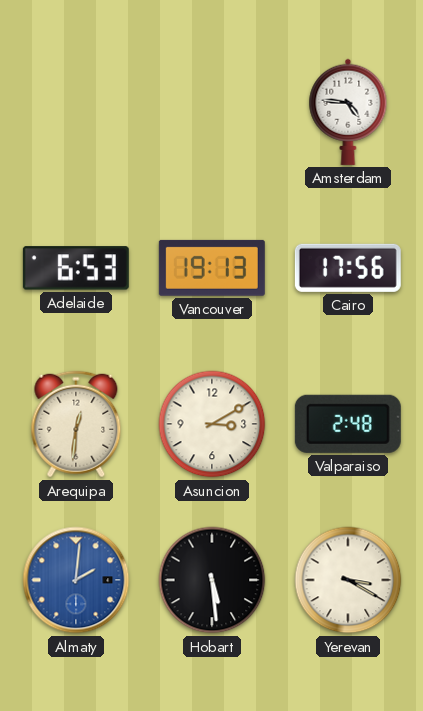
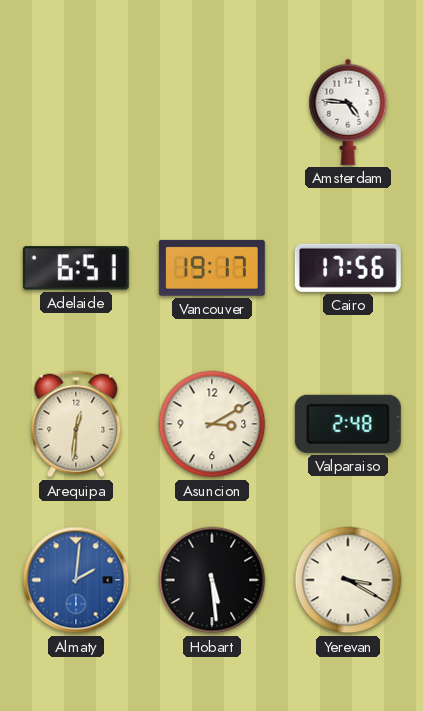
Adelaide: 6:53 -> 6:51 (76, 268)
Vancouver: 19:13 -> 19:17 (212, 268)
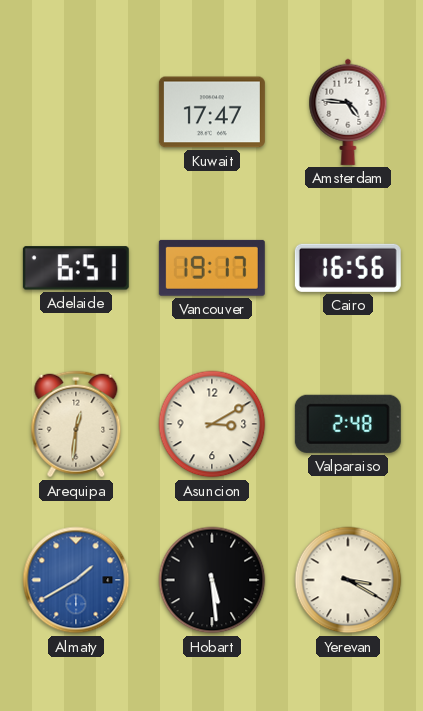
Kuwait: none -> 17:47 (212, 112)
Cairo: 17:56 -> 16:56 (348, 268)
Almaty: 2:01 -> 1:40 (76, 580)
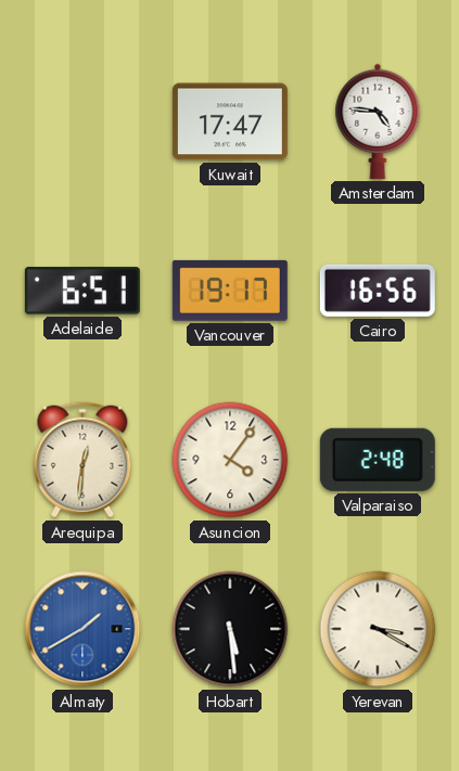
Asuncion: 3:10 -> 4:06 (230, 460)
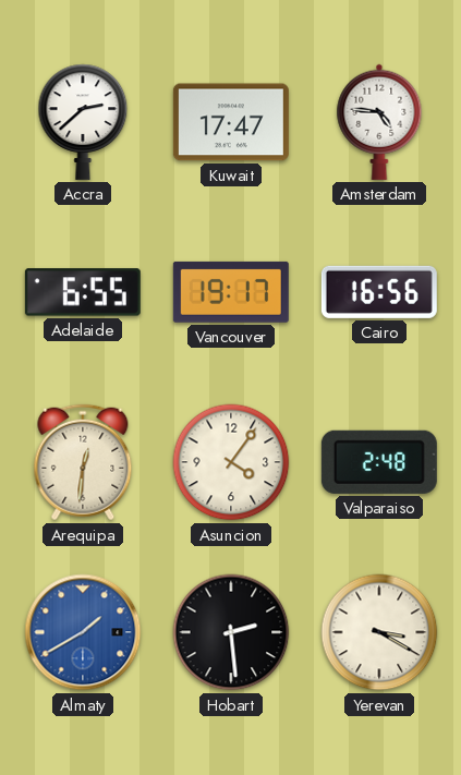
Accra: none -> 2:38 (83, 122)
Adelaide: 6:51 -> 6:55 (83, 292)
Hobart: 5:29 -> 2:29 (231, 632)
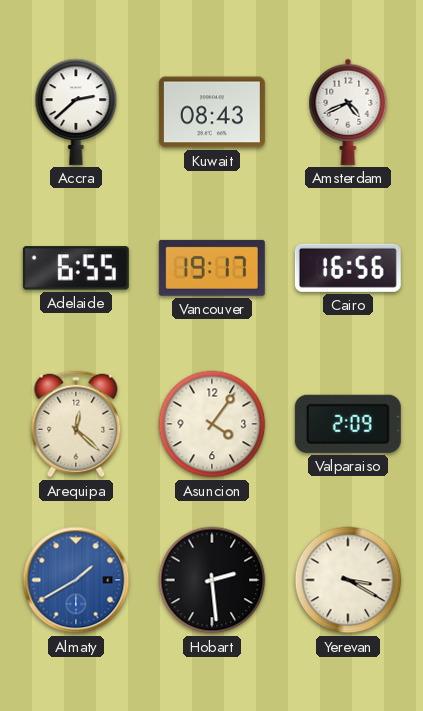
Kuwait: 17:47 -> 08:43 (212, 112)
Amsterdam: 4:46 -> 4:41 (348, 112)
Arequipa: 12:31 -> 12:22 (76, 424)
Valparaiso: 2:48 -> 2:09 (348, 424)
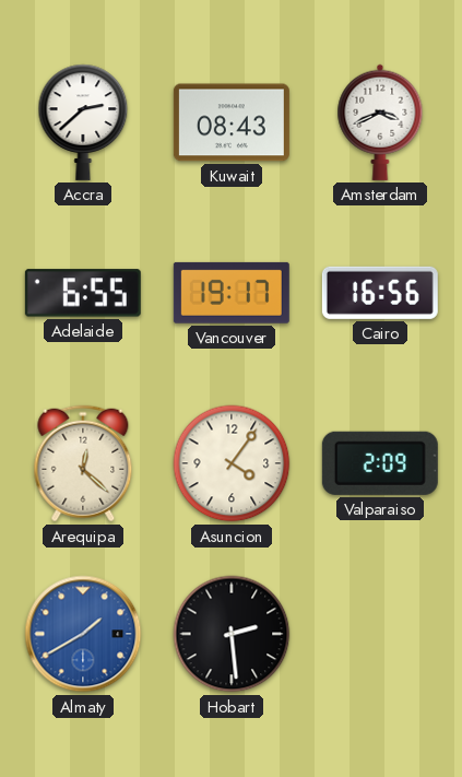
Amsterdam: 4:41 -> 3:41 (380, 122)
Yerevan: 3:20 -> none (348, 580)
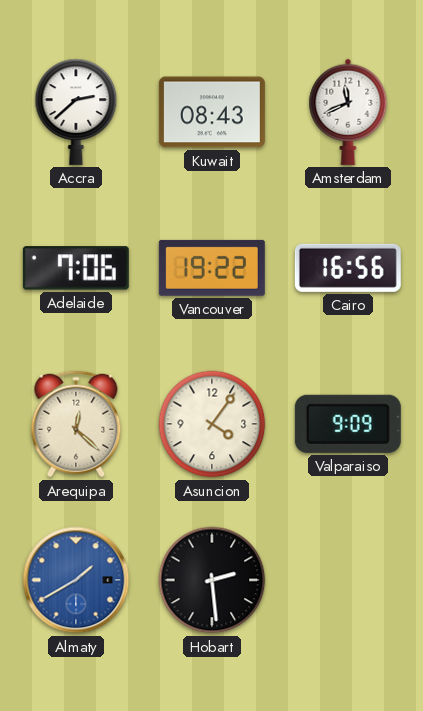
Amsterdam: 3:41 -> 11:41 (348, 112)
Adelaide: 6:55 -> 7:06 (76, 268)
Vancouver: 19:17 -> 19:22 (212, 268)
Valparaiso: 2:09 -> 9:09 (348, 424)
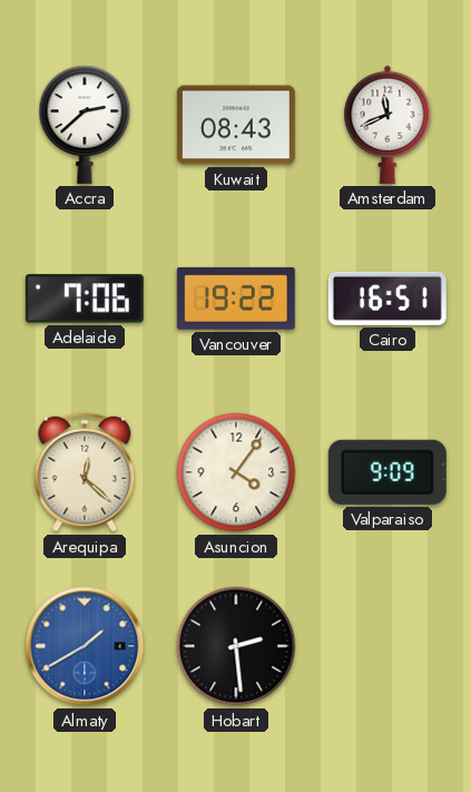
Cairo: 16:56 -> 16:51 (387, 299)
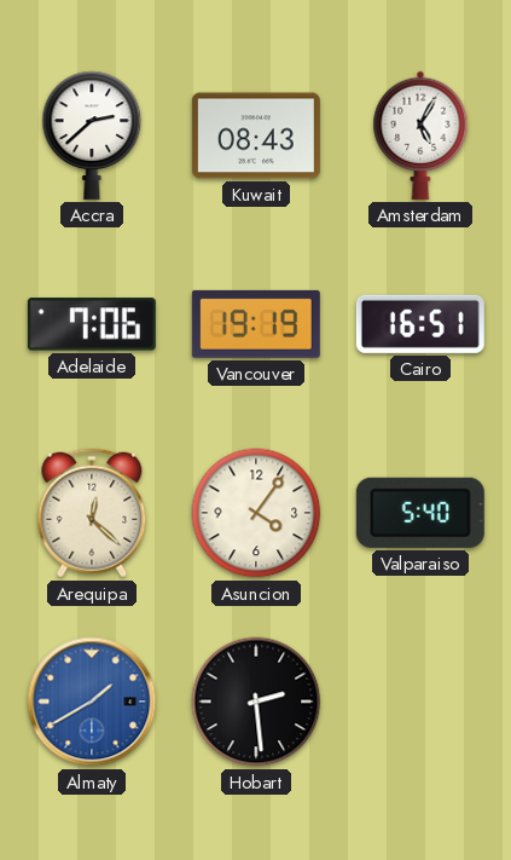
Amsterdam: 11:41 -> 5:05 (420, 135)
Vancouver: 19:22 -> 19:19 (256, 324)
Valparaiso: 9:09 -> 5:40 (420, 513)
